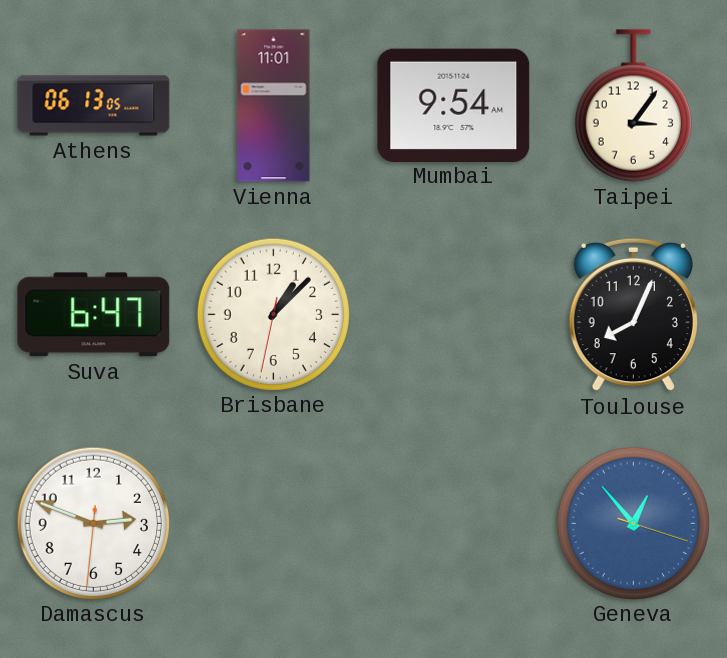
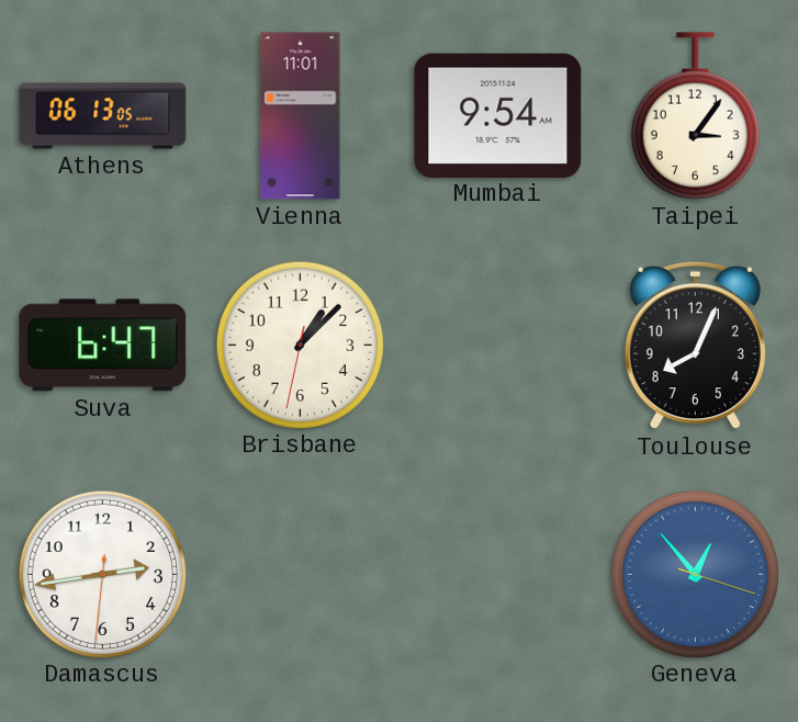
Damascus: 2:48 -> 2:43 (102, 574)
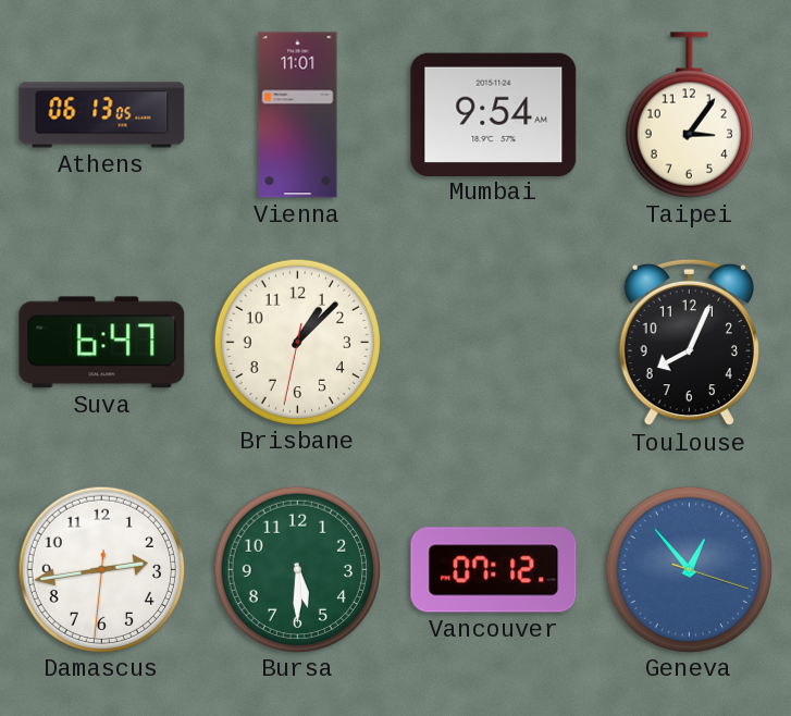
Bursa: none -> 5:30 (297, 569)
Vancouver: none -> 07:12 (494, 570)
